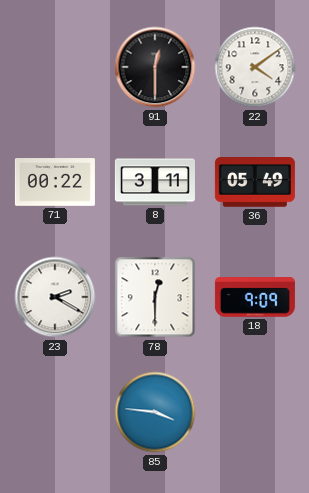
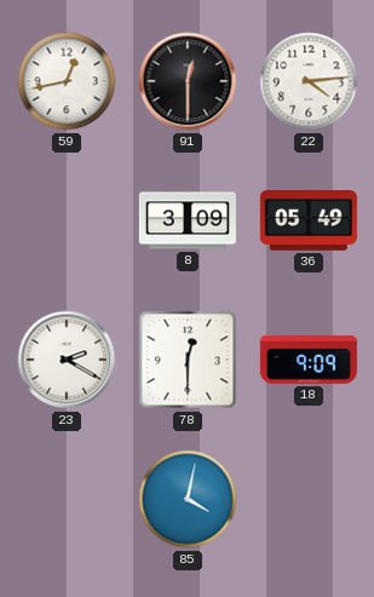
59: none -> 12:43 (67, 81)
22: 4:09 -> 4:14 (309, 81)
71: 00:22 -> none (55, 182)
8: 3:11 -> 3:09 (188, 220)
85: 3:46 -> 4:02 (188, 499)
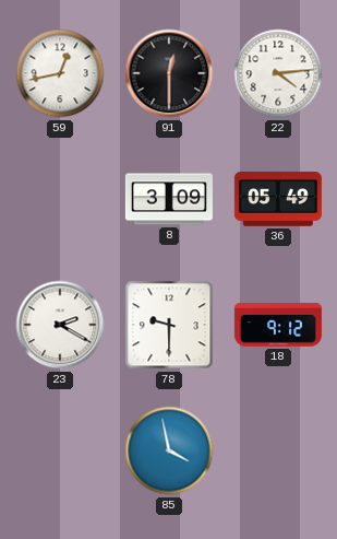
78: 12:30 -> 9:30 (169, 325)
18: 9:09 -> 9:12 (278, 325)
85: 4:02 -> 3:58 (169, 450)
